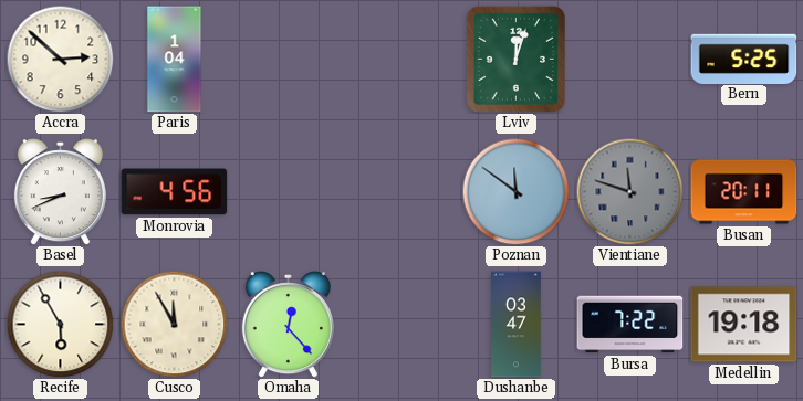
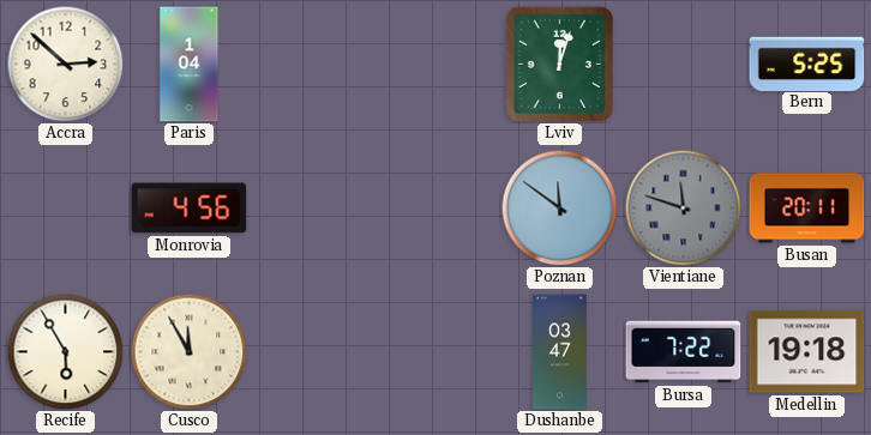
Basel: 8:41 -> none (60, 192)
Omaha: 12:23 -> none (288, 325)
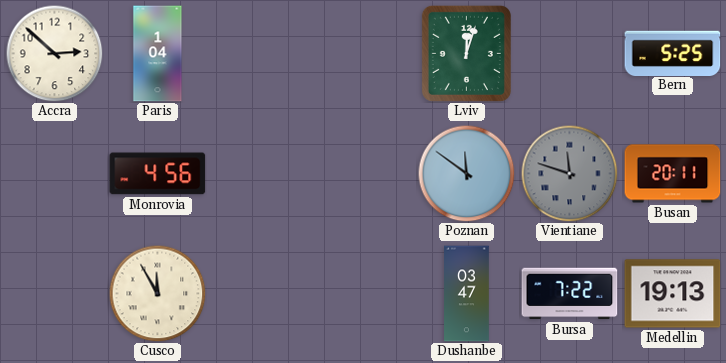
Recife: 5:55 -> none (65, 351)
Medellin: 19:18 -> 19:13 (673, 294)
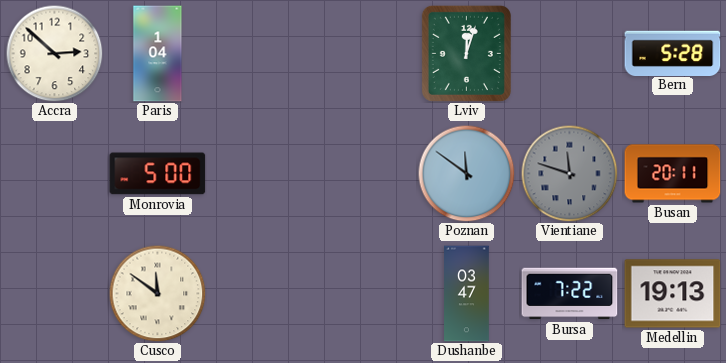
Bern: 5:25 -> 5:28 (673, 53)
Monrovia: 4:56 -> 5:00 (158, 174)
Cusco: 11:55 -> 11:51 (157, 293)
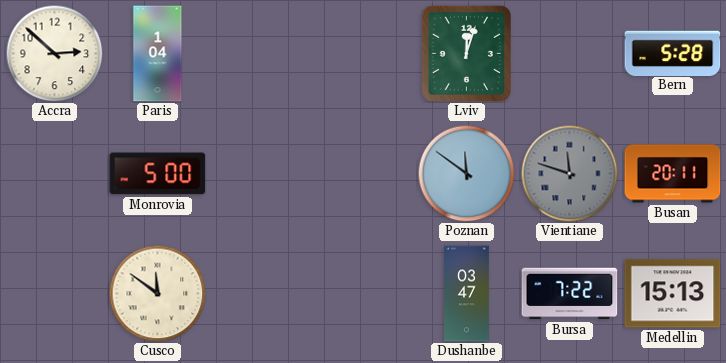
Medellin: 19:13 -> 15:13 (673, 294)
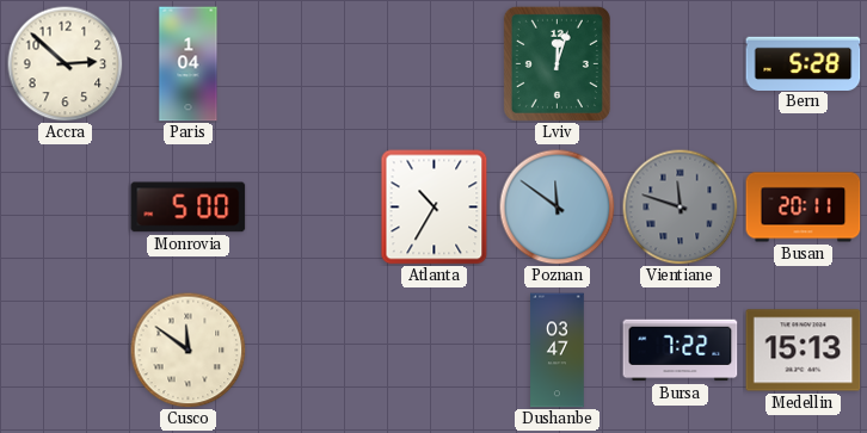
Atlanta: none -> 10:35 (435, 208)
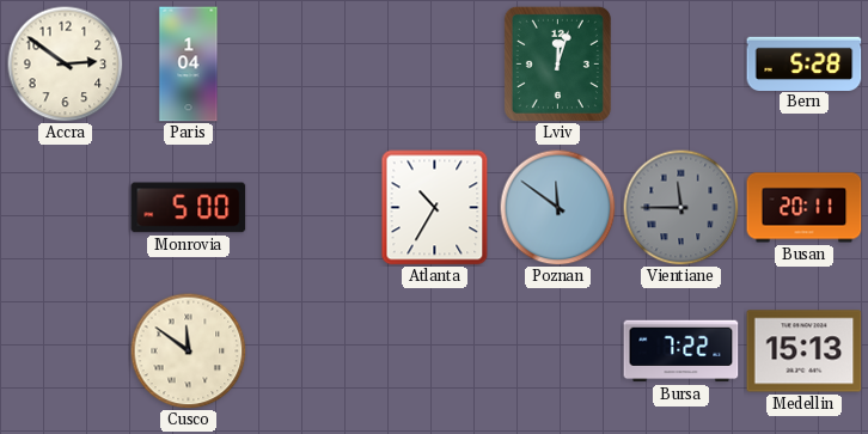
Accra: 2:52 -> 2:51 (65, 63)
Vientiane: 11:48 -> 11:45 (680, 207)
Dushanbe: 03:47 -> none (558, 351)
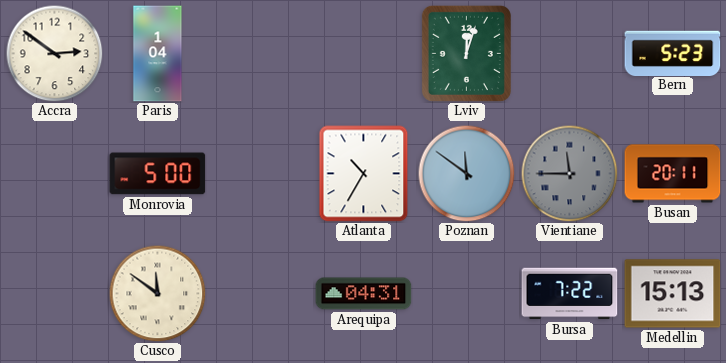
Bern: 5:28 -> 5:23 (673, 53)
Arequipa: none -> 04:31 (364, 294)
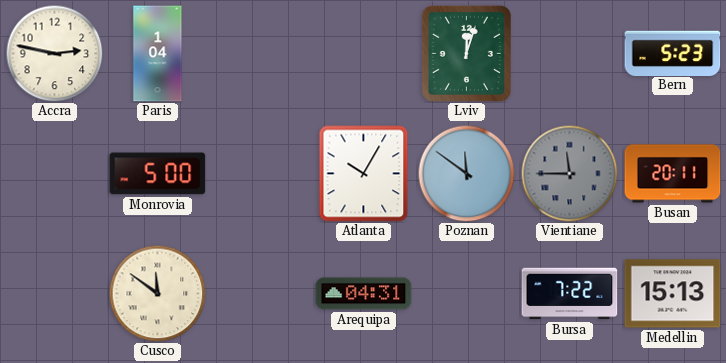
Accra: 2:51 -> 2:47 (54, 53)
Atlanta: 10:35 -> 10:05 (364, 174)
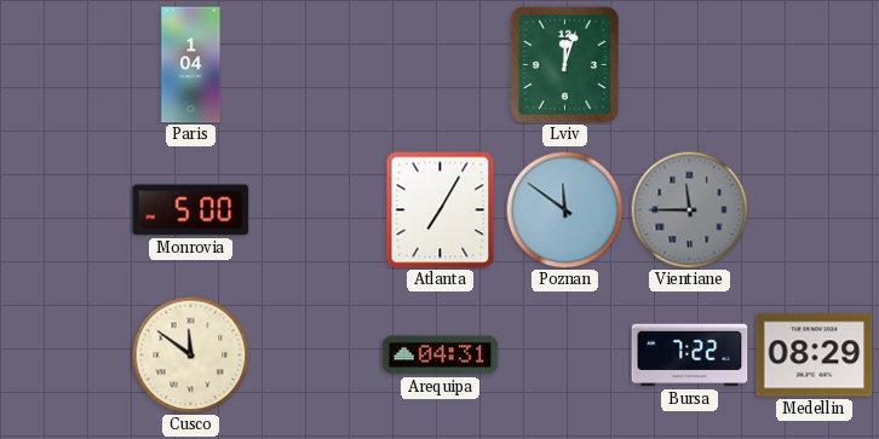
Accra: 2:47 -> none (54, 53)
Bern: 5:23 -> none (673, 53)
Atlanta: 10:05 -> 7:05 (441, 210)
Busan: 20:11 -> none (673, 174)
Medellin: 15:13 -> 08:29 (815, 356)
